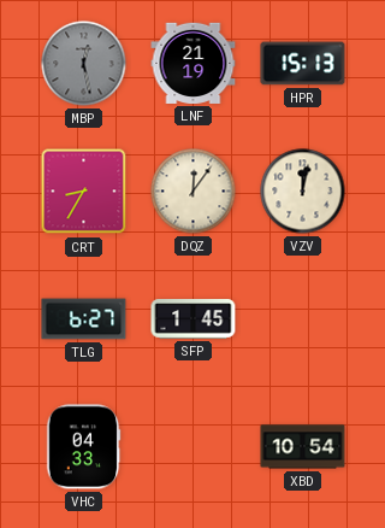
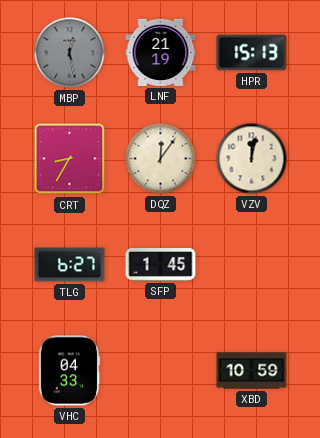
XBD: 10:54 -> 10:59 (252, 371)
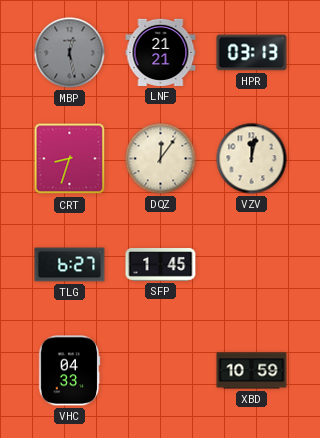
LNF: 21:19 -> 21:21 (161, 52)
HPR: 15:13 -> 03:13 (252, 53)
CRT: 8:35 -> 8:33 (70, 159)
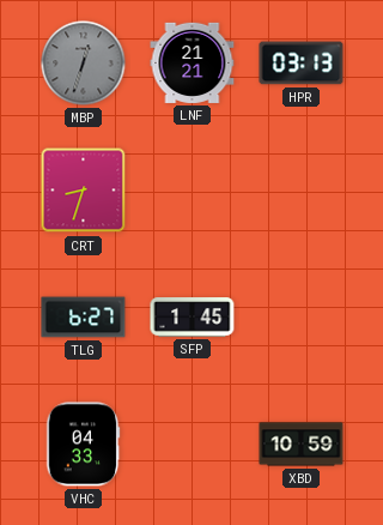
MBP: 12:28 -> 12:33 (84, 64)
DQZ: 12:06 -> none (161, 159)
VZV: 12:02 -> none (252, 159)
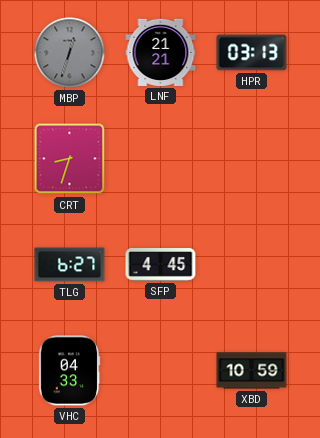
SFP: 1:45 -> 4:45 (161, 265)
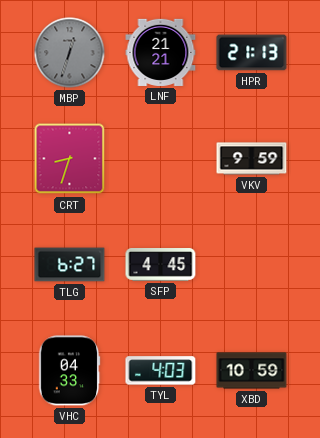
HPR: 03:13 -> 21:13 (252, 53)
VKV: none -> 9:59 (252, 159)
TYL: none -> 4:03 (161, 371)
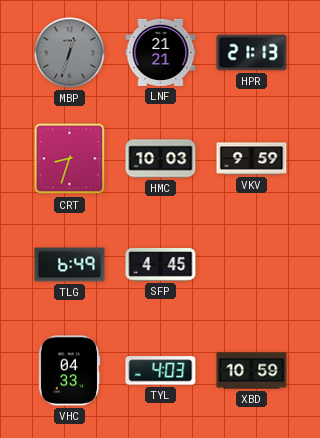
HMC: none -> 10:03 (161, 159)
TLG: 6:27 -> 6:49 (70, 265)
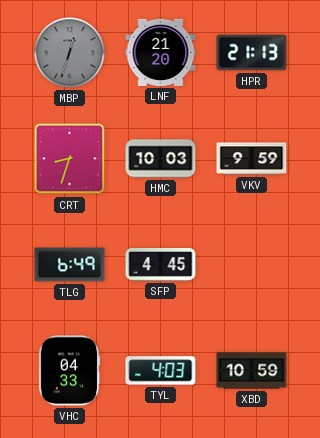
LNF: 21:21 -> 21:20 (161, 52)
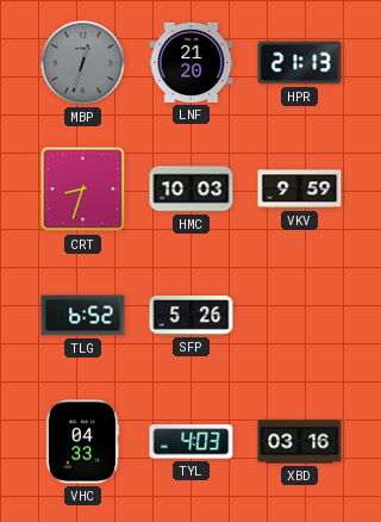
TLG: 6:49 -> 6:52 (83, 316)
SFP: 4:45 -> 5:26 (192, 316)
XBD: 10:59 -> 03:16 (300, 442)
